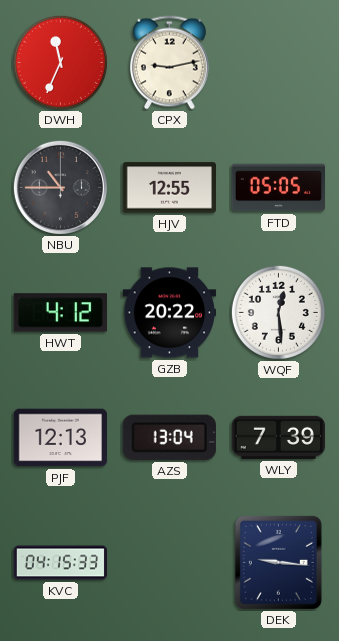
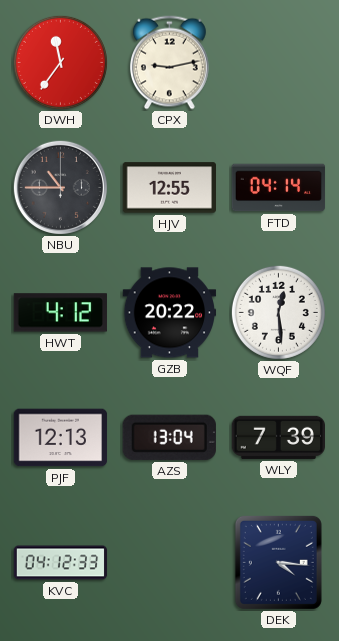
DWH: 11:34 -> 11:36 (60, 62)
FTD: 05:05 -> 04:14 (279, 188)
KVC: 04:15 -> 04:12 (61, 563)
DEK: 9:16 -> 4:16 (278, 562)
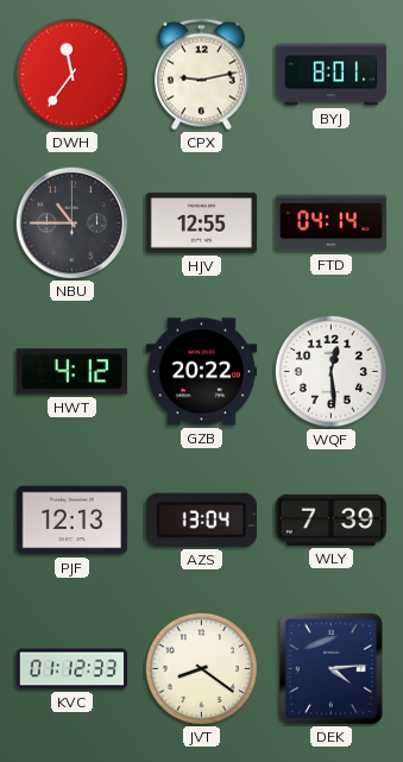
BYJ: none -> 8:01 (332, 75)
KVC: 04:12 -> 01:12 (73, 669)
JVT: none -> 8:21 (201, 668)
DEK: 4:16 -> 4:14 (330, 668)
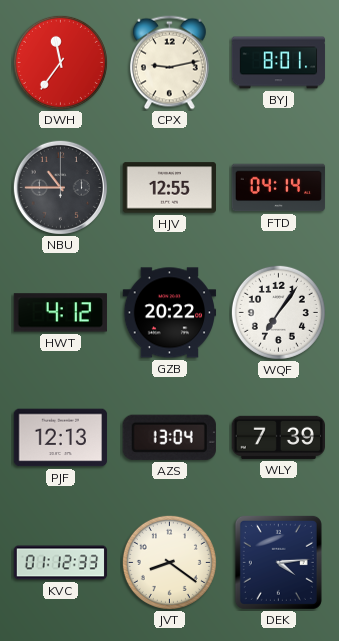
WQF: 12:29 -> 7:06 (278, 312)
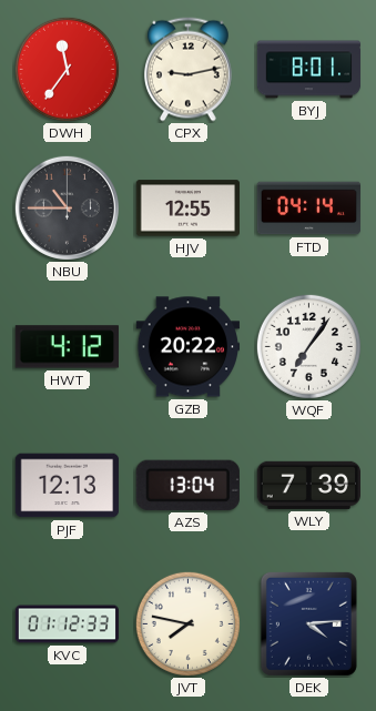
JVT: 8:21 -> 7:47 (187, 623)
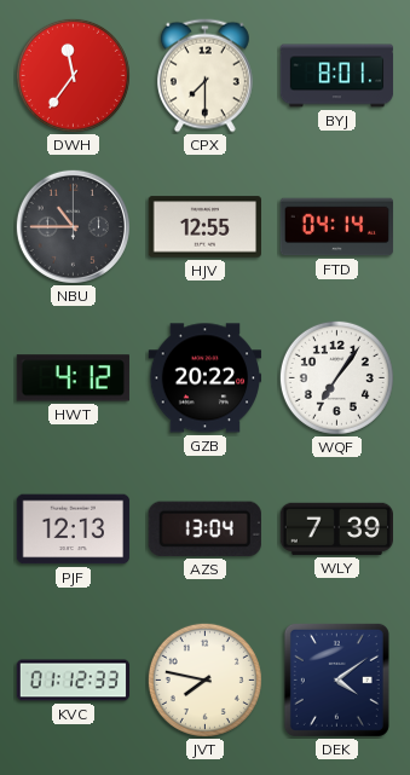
CPX: 9:13 -> 7:30 (204, 76)
DEK: 4:14 -> 4:09 (336, 679)
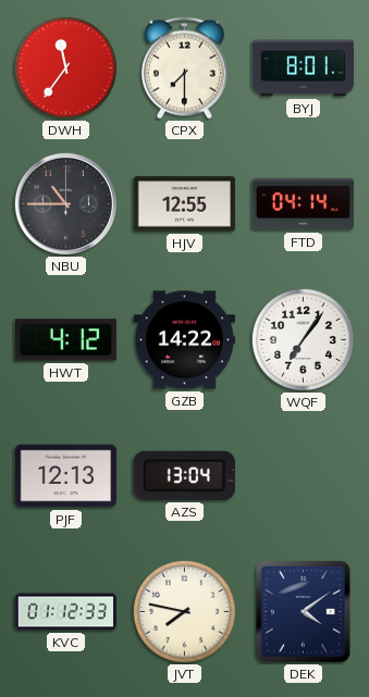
GZB: 20:22 -> 14:22 (185, 340)
WLY: 7:39 -> none (336, 528)
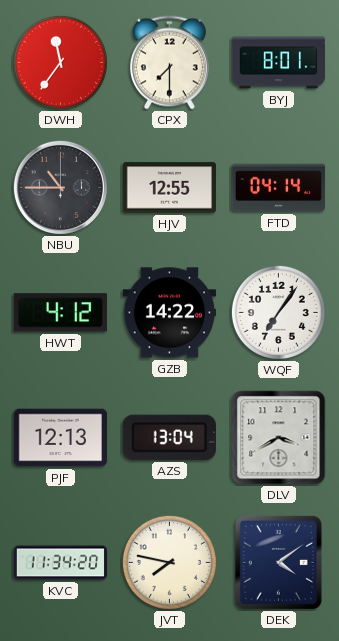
DLV: none -> 3:40 (279, 438)
KVC: 01:12 -> 11:34 (61, 563)
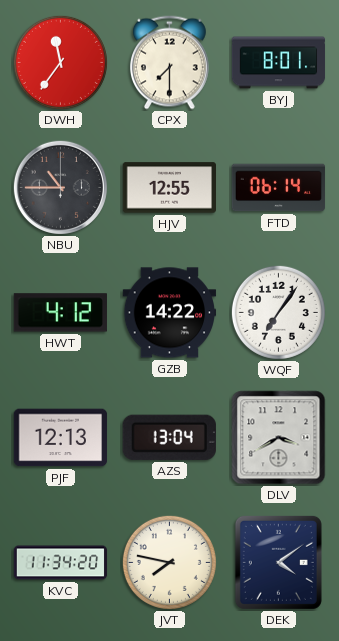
FTD: 04:14 -> 06:14 (279, 188)
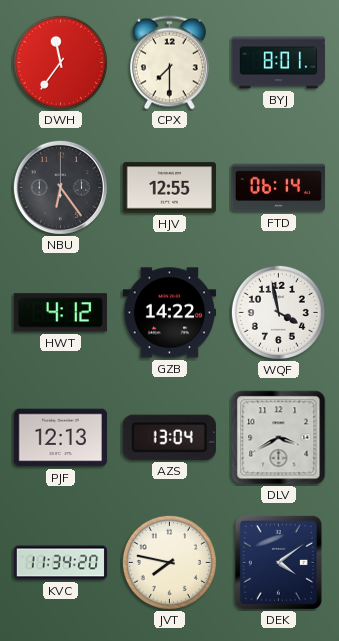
NBU: 10:45 -> 6:24 (60, 187)
WQF: 7:06 -> 3:58 (278, 312)
